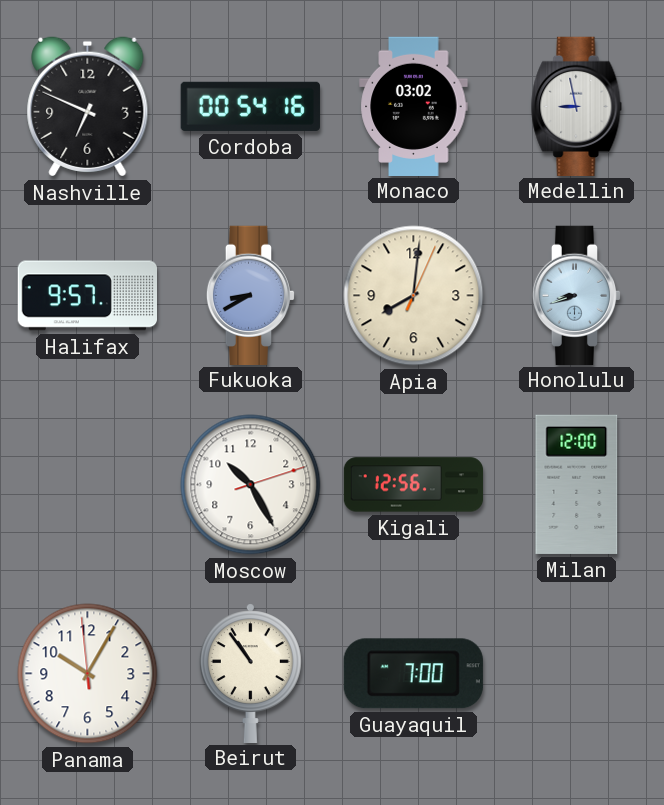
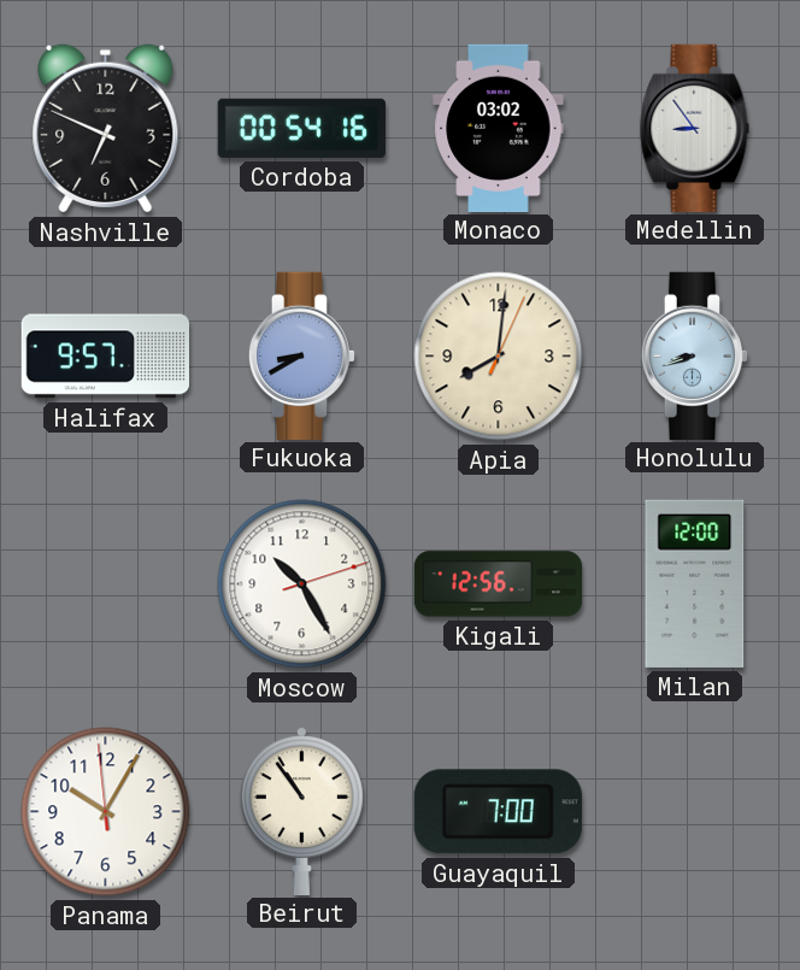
Medellin: 8:58 -> 8:54 (695, 128)
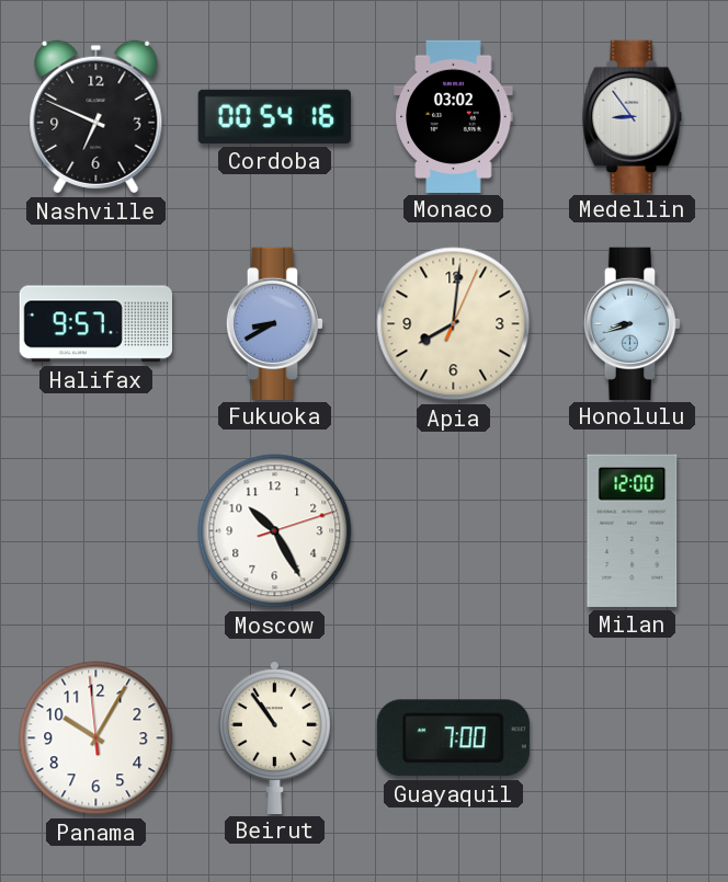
Kigali: 12:56 -> none (499, 584)
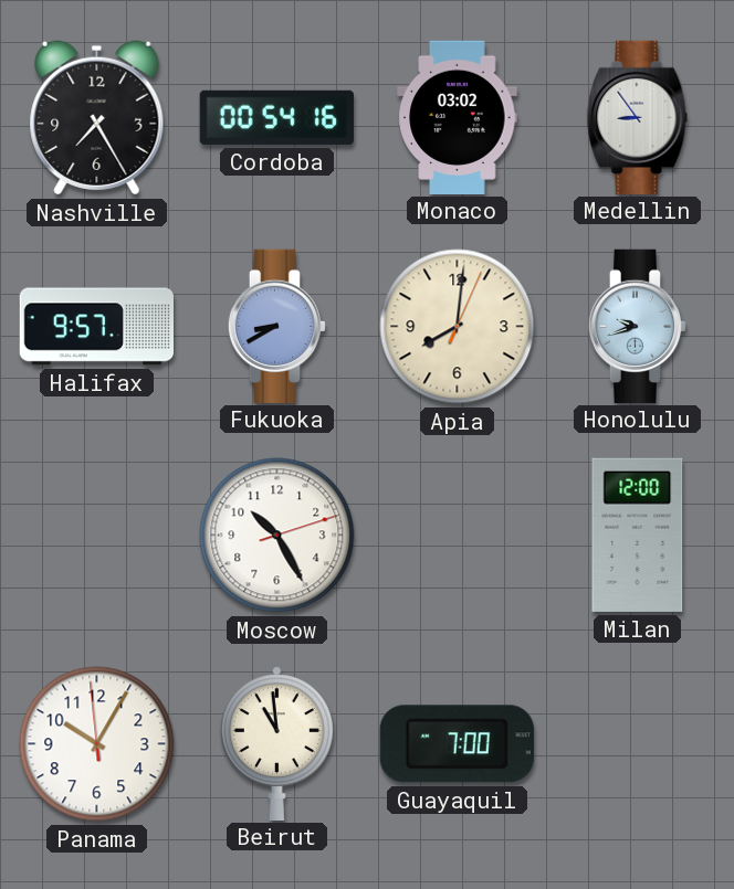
Nashville: 6:49 -> 7:25 (97, 118)
Honolulu: 8:42 -> 9:42 (638, 326)
Beirut: 10:54 -> 10:59 (276, 743)
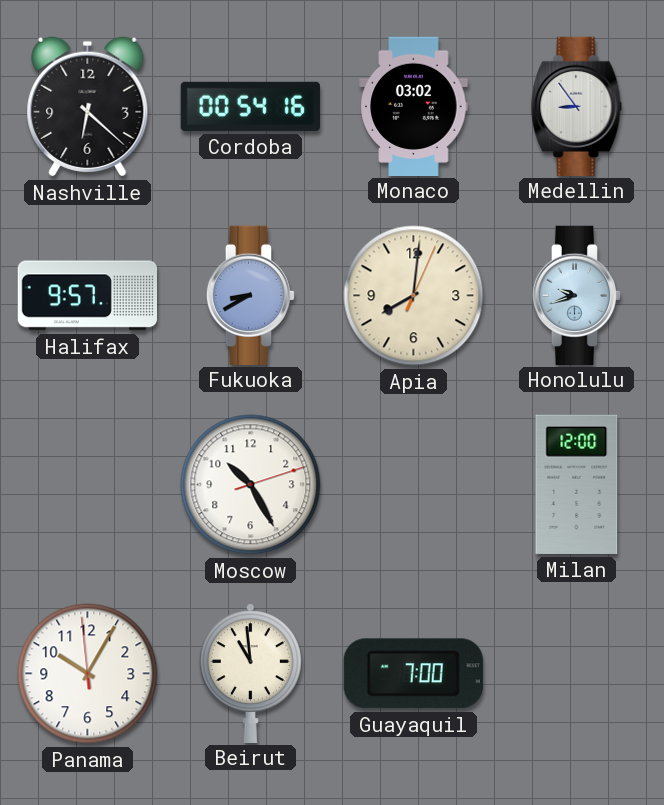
Nashville: 7:25 -> 6:22 (88, 107)
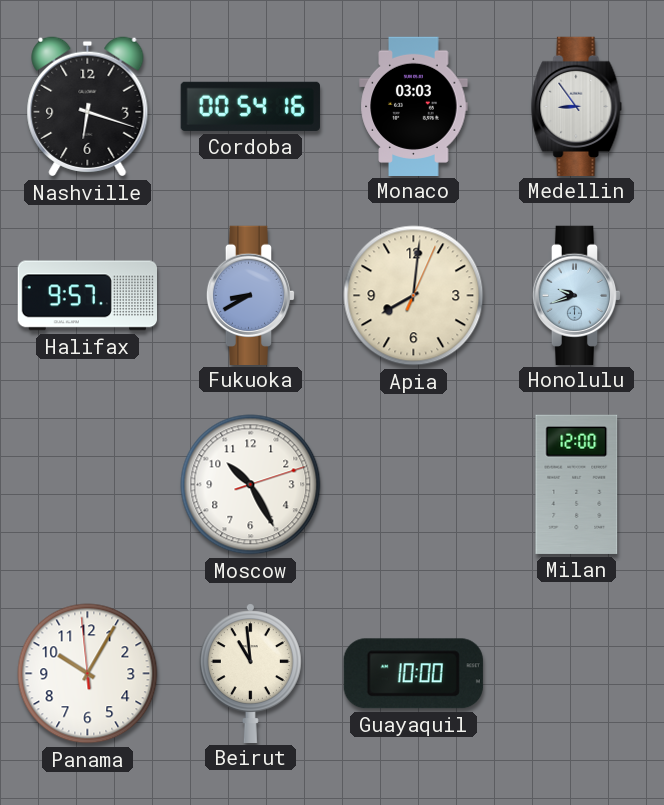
Nashville: 6:22 -> 6:18 (88, 107)
Monaco: 03:02 -> 03:03 (414, 106)
Guayaquil: 7:00 -> 10:00 (413, 674)
